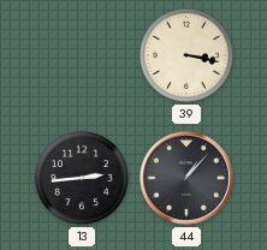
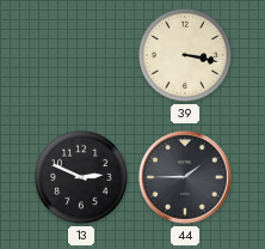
13: 2:44 -> 2:49 (81, 177)
44: 1:07 -> 1:45 (185, 177)
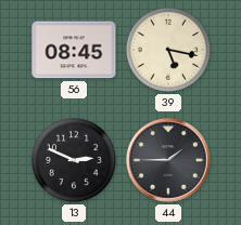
56: none -> 08:45 (74, 50)
39: 3:17 -> 5:17 (168, 50)
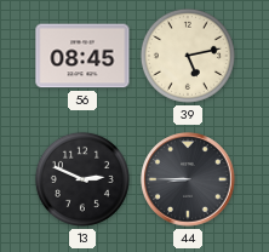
39: 5:17 -> 5:13 (188, 56)
44: 1:45 -> 8:45 (188, 179)
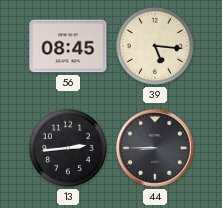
39: 5:13 -> 5:16 (155, 46)
13: 2:49 -> 2:44 (68, 148)
